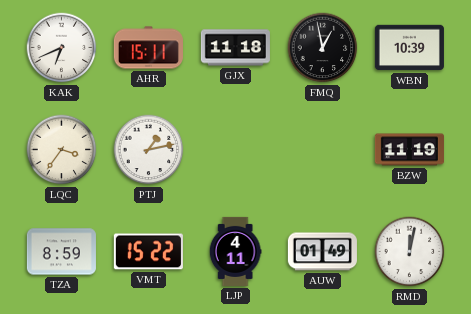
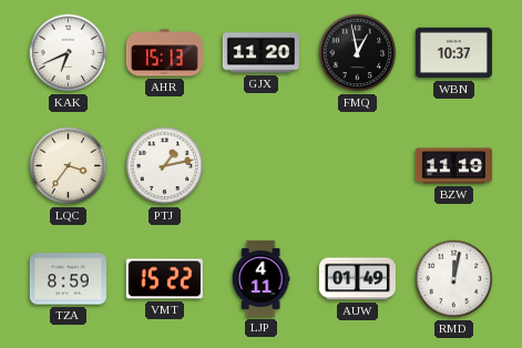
AHR: 15:11 -> 15:13 (164, 53)
GJX: 11:18 -> 11:20 (260, 53)
WBN: 10:39 -> 10:37 (453, 53)
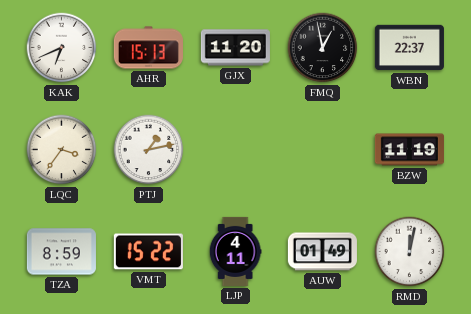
WBN: 10:37 -> 22:37 (409, 48)
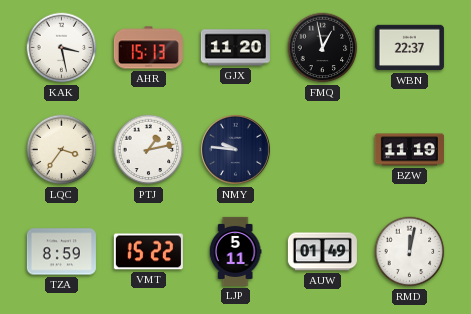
KAK: 6:41 -> 3:28 (62, 48)
NMY: none -> 9:46 (235, 149)
LJP: 4:11 -> 5:11 (235, 251)
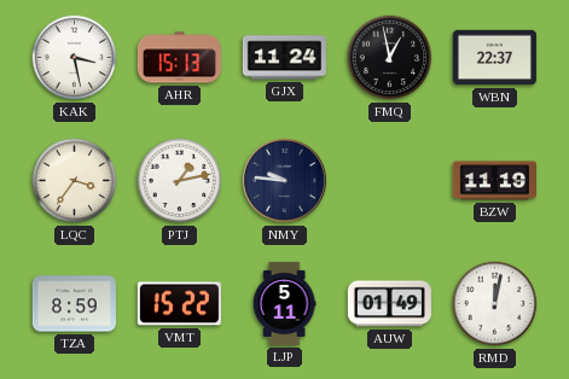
GJX: 11:20 -> 11:24 (284, 58)
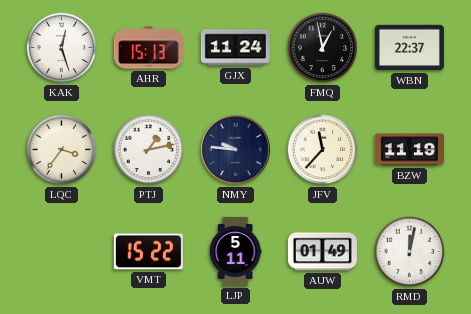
KAK: 3:28 -> 12:27 (62, 48)
JFV: none -> 11:37 (323, 150)
TZA: 8:59 -> none (74, 304)
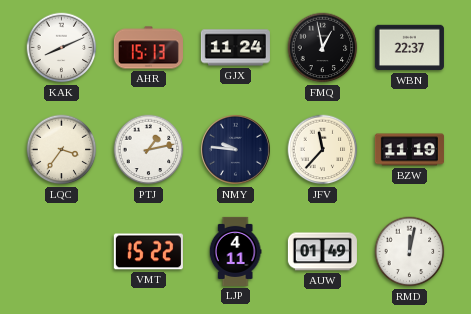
KAK: 12:27 -> 8:11 (62, 48)
LJP: 5:11 -> 4:11 (235, 251)
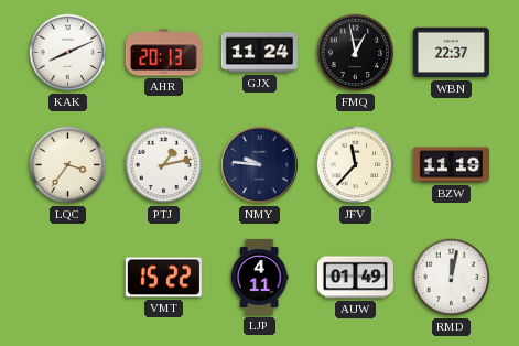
AHR: 15:13 -> 20:13 (163, 53)
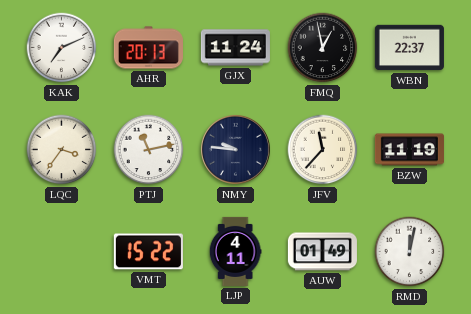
KAK: 8:11 -> 7:11 (62, 48)
PTJ: 1:13 -> 11:13 (149, 150)
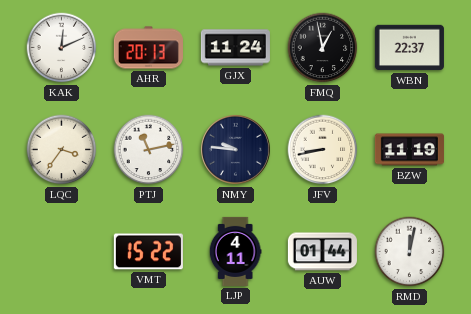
KAK: 7:11 -> 12:11 (62, 48)
JFV: 11:37 -> 8:43 (323, 150)
AUW: 01:49 -> 01:44 (322, 252)
